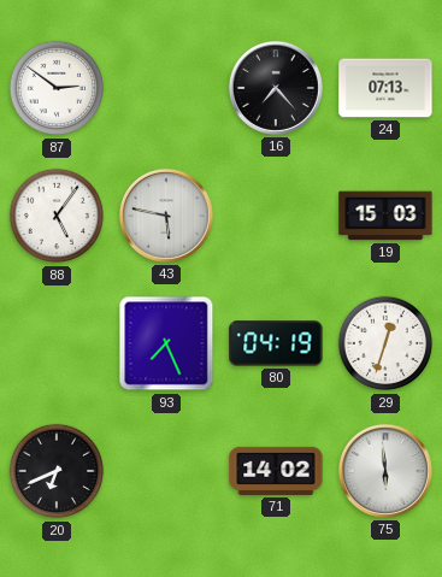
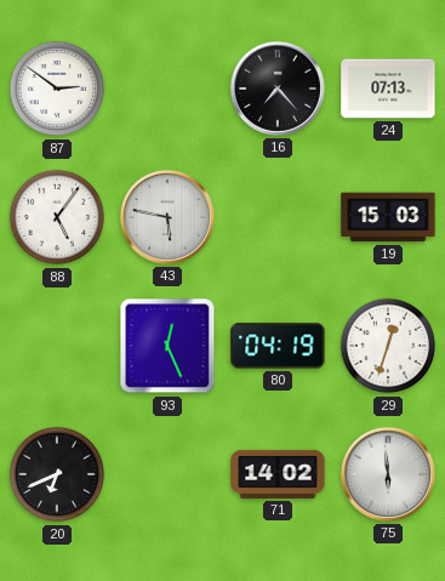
93: 7:26 -> 12:26 (167, 346)
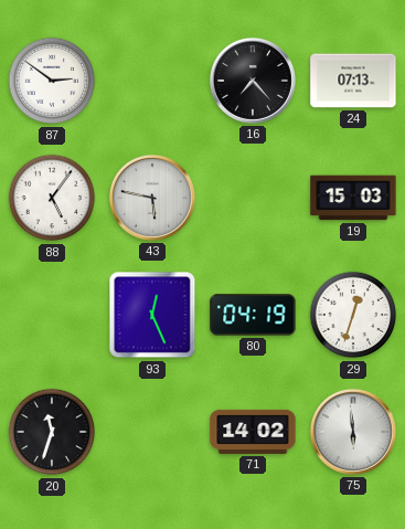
20: 6:41 -> 11:33 (52, 432)
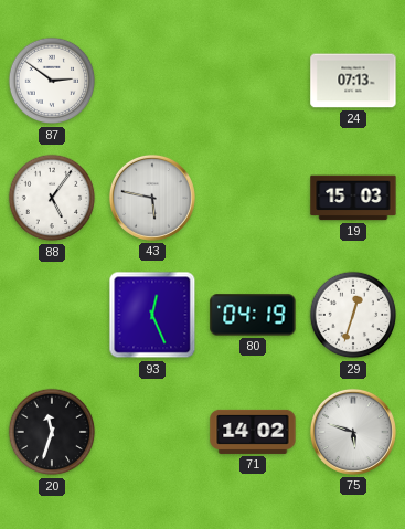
16: 7:23 -> none (253, 81)
75: 5:59 -> 5:48 (353, 432)
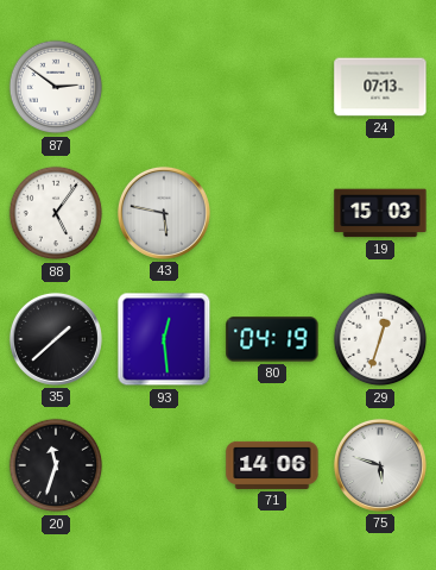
35: none -> 1:38 (56, 339)
93: 12:26 -> 12:29 (164, 339)
71: 14:02 -> 14:06 (272, 465)
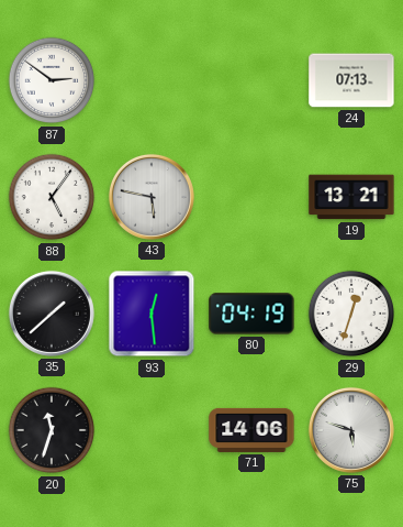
19: 15:03 -> 13:21 (351, 197)
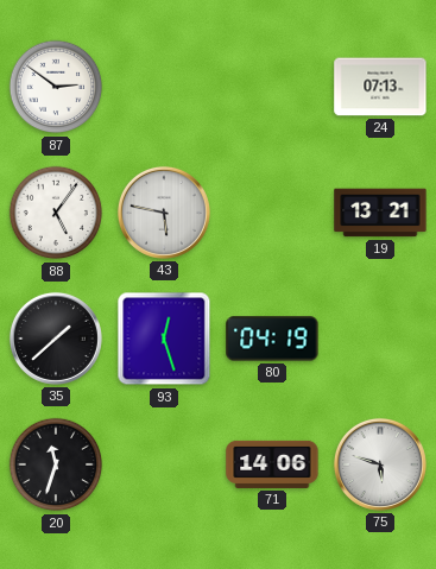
93: 12:29 -> 12:27 (164, 339)
29: 12:33 -> none (351, 314)
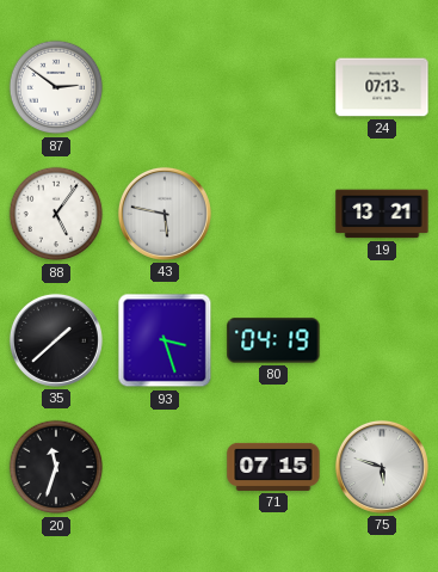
93: 12:27 -> 3:27 (165, 340)
71: 14:06 -> 07:15 (273, 467)
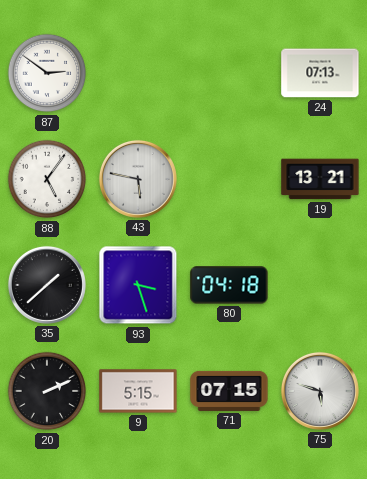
80: 04:19 -> 04:18 (229, 285)
20: 11:33 -> 2:11 (47, 391)
9: none -> 5:15 (138, 391)
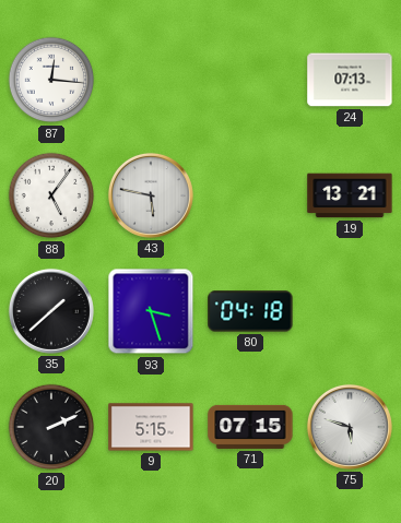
87: 2:51 -> 12:16 (51, 80)
